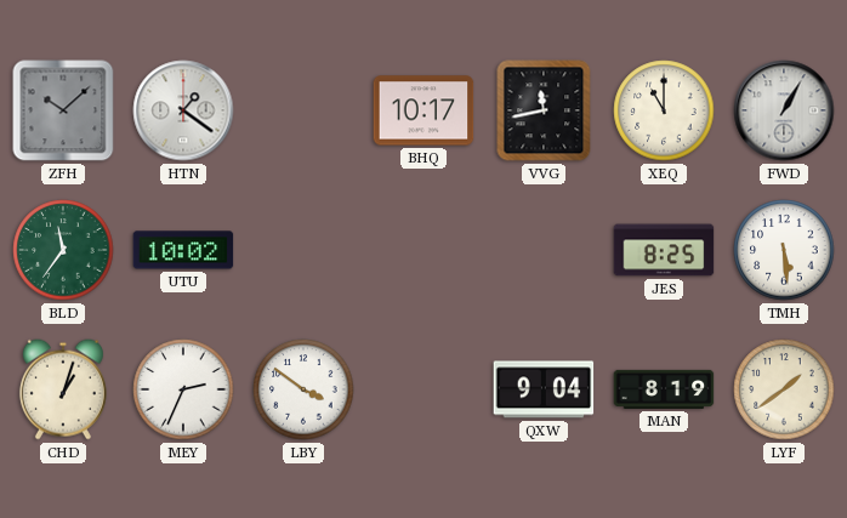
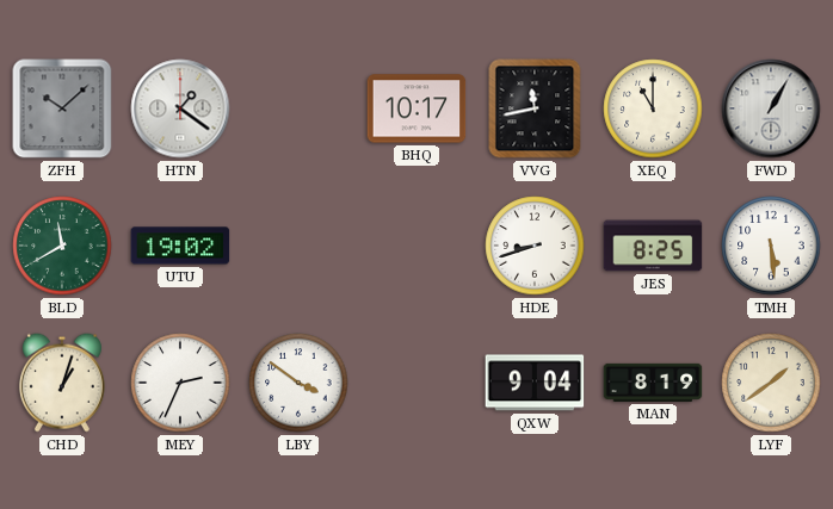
BLD: 11:36 -> 11:40 (62, 246)
UTU: 10:02 -> 19:02 (180, 246)
HDE: none -> 8:42 (535, 246)
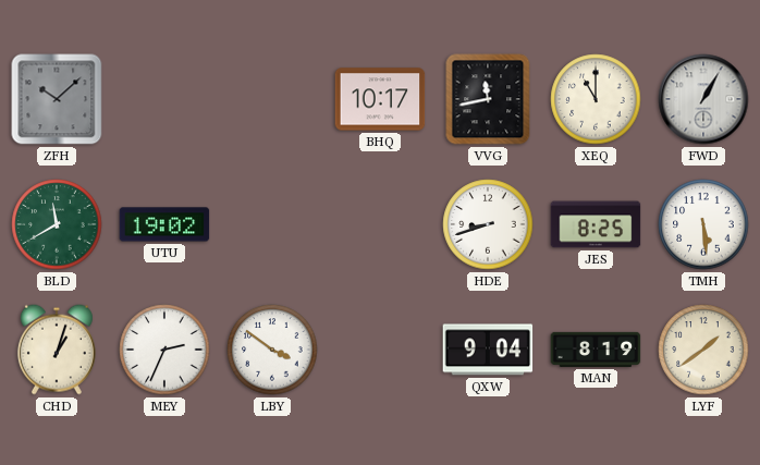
HTN: 1:21 -> none (180, 108)
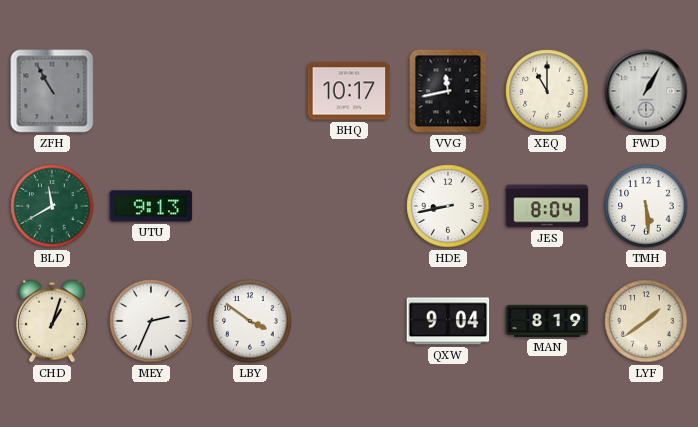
ZFH: 10:08 -> 10:55 (52, 91)
UTU: 19:02 -> 9:13 (151, 206)
HDE: 8:42 -> 8:43 (448, 206)
JES: 8:25 -> 8:04 (547, 206)
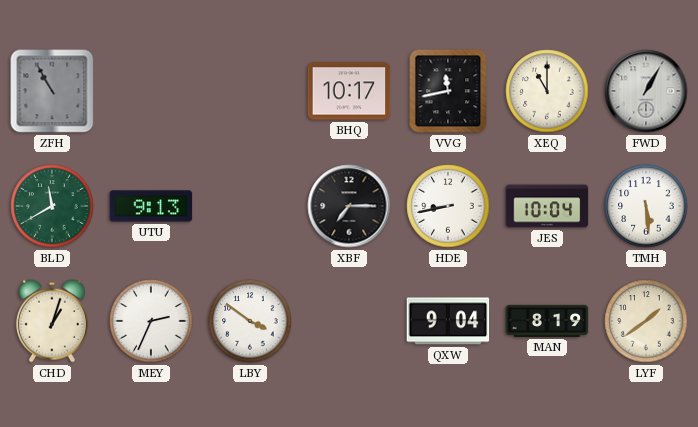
XBF: none -> 7:15 (349, 206)
JES: 8:04 -> 10:04 (547, 206)
